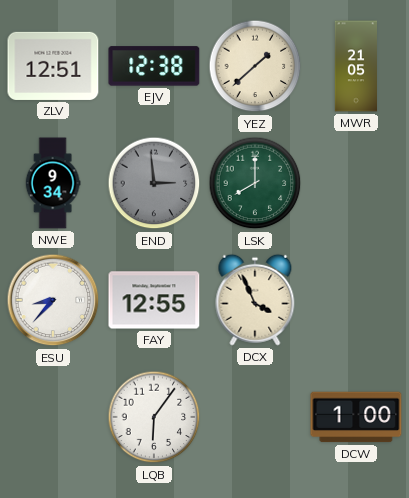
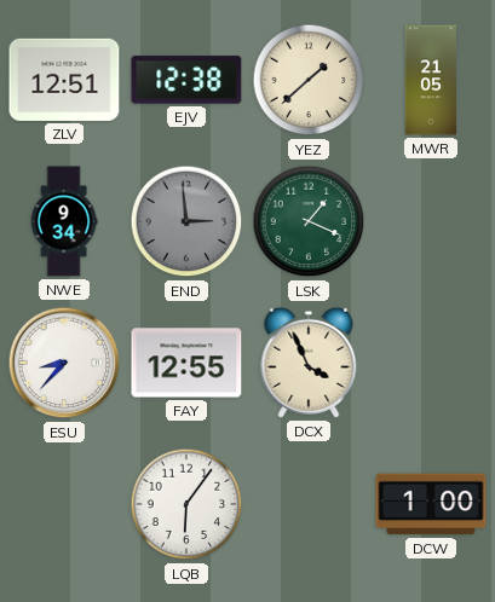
LSK: 8:00 -> 1:19 (309, 221)
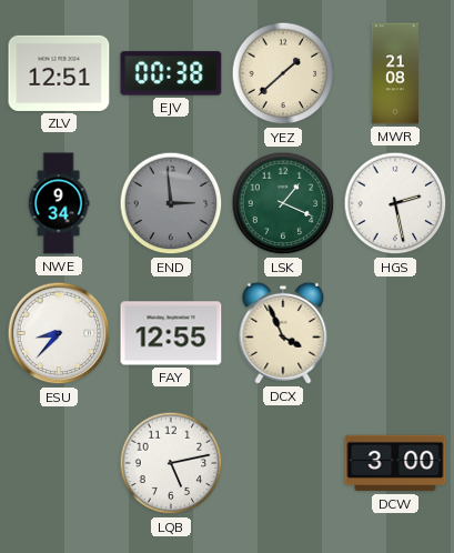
EJV: 12:38 -> 00:38 (171, 73)
MWR: 21:05 -> 21:08 (395, 73)
HGS: none -> 2:28 (395, 203)
LQB: 6:06 -> 5:13 (171, 463)
DCW: 1:00 -> 3:00 (395, 463)
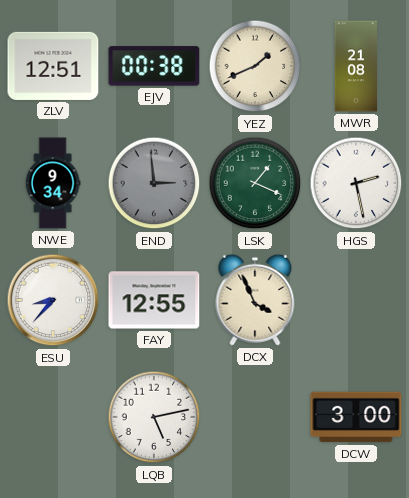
YEZ: 1:38 -> 1:41 (255, 66)
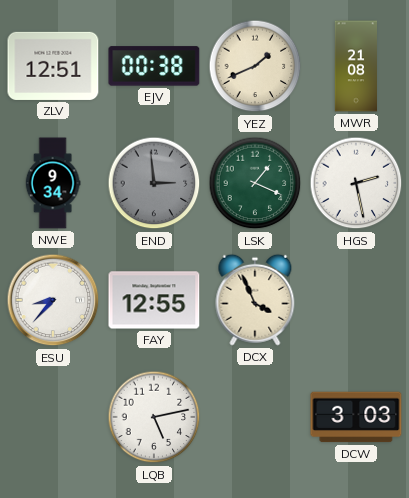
DCW: 3:00 -> 3:03 (356, 417)
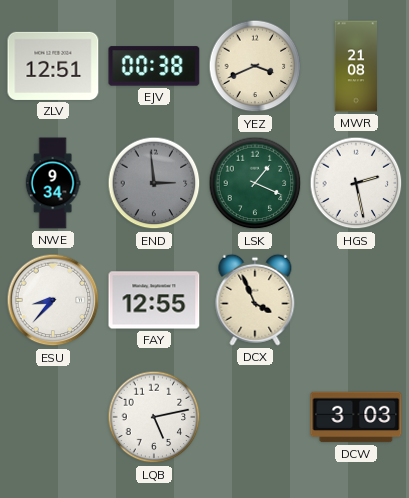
YEZ: 1:41 -> 3:41 (255, 66)
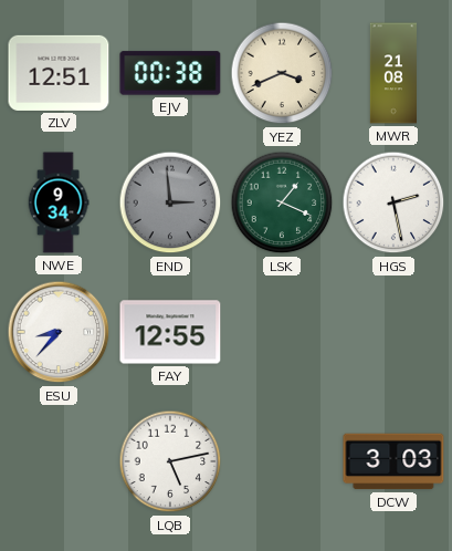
DCX: 3:56 -> none (255, 300)
